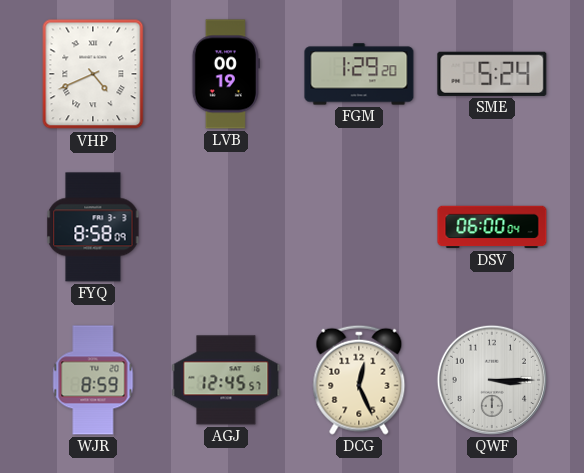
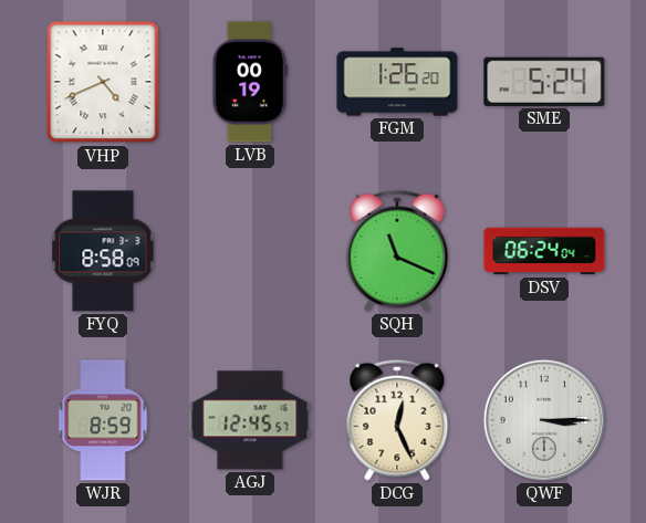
FGM: 1:29 -> 1:26 (397, 82)
SQH: none -> 11:19 (397, 251)
DSV: 06:00 -> 06:24 (544, 251)
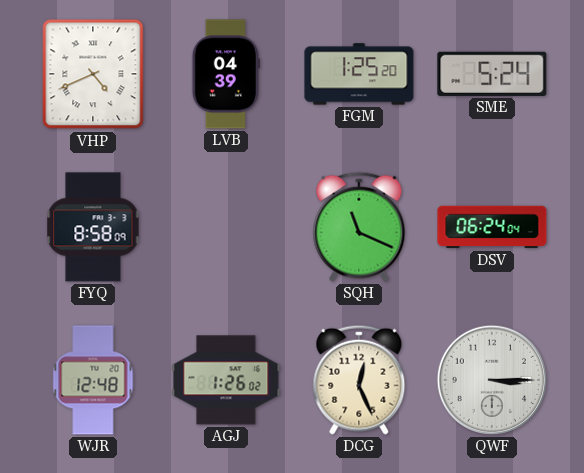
LVB: 00:19 -> 04:39 (226, 74)
FGM: 1:26 -> 1:25 (359, 74)
WJR: 8:59 -> 12:48 (93, 380)
AGJ: 12:45 -> 1:26 (226, 380)
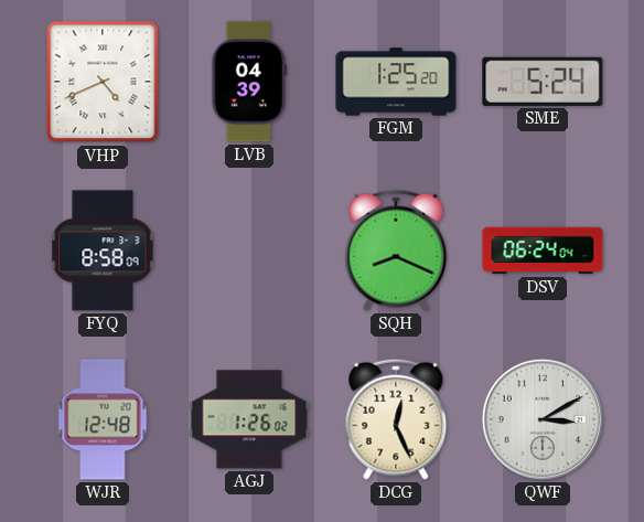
SQH: 11:19 -> 8:19 (396, 251)
QWF: 3:15 -> 3:10 (543, 419)
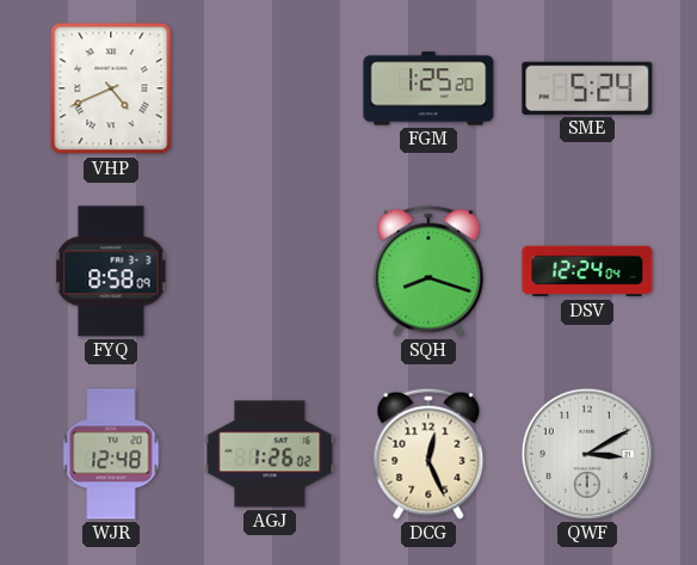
LVB: 04:39 -> none (249, 82)
SQH: 8:19 -> 8:18 (428, 271)
DSV: 06:24 -> 12:24 (587, 271)
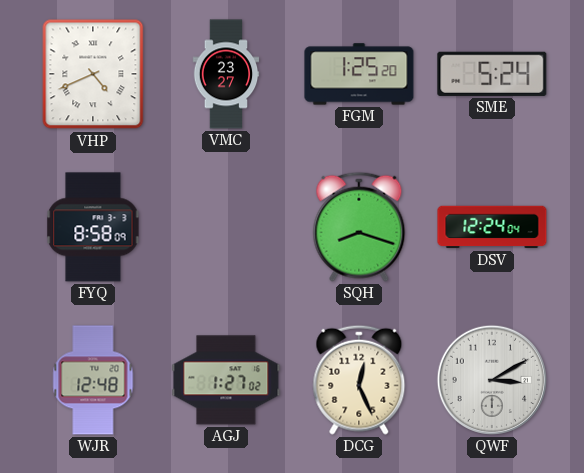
VMC: none -> 23:27 (226, 74)
AGJ: 1:26 -> 1:27 (226, 380)
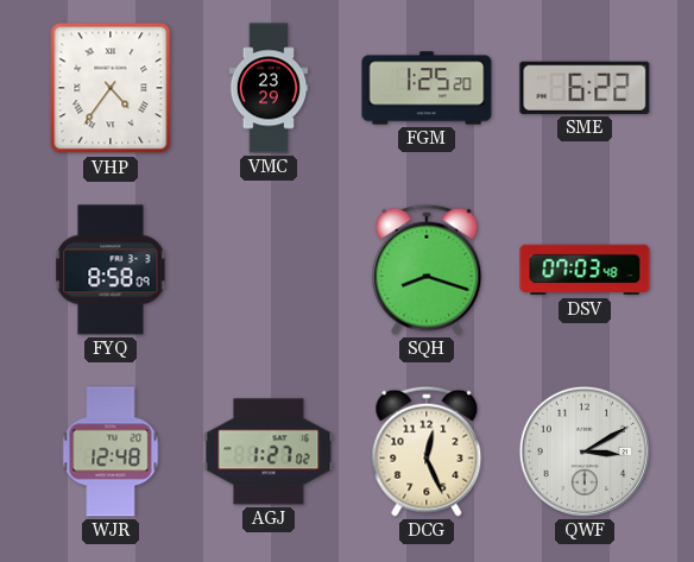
VHP: 4:41 -> 4:36 (111, 88)
VMC: 23:27 -> 23:29 (269, 88)
SME: 5:24 -> 6:22 (585, 88)
DSV: 12:24 -> 07:03 (585, 270)
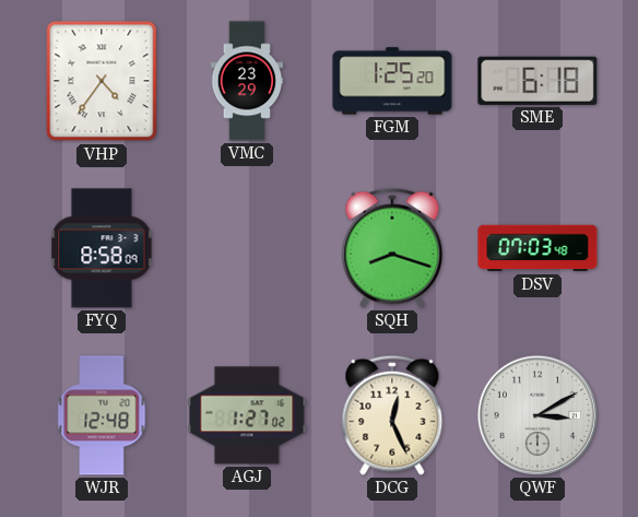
SME: 6:22 -> 6:18 (537, 81)
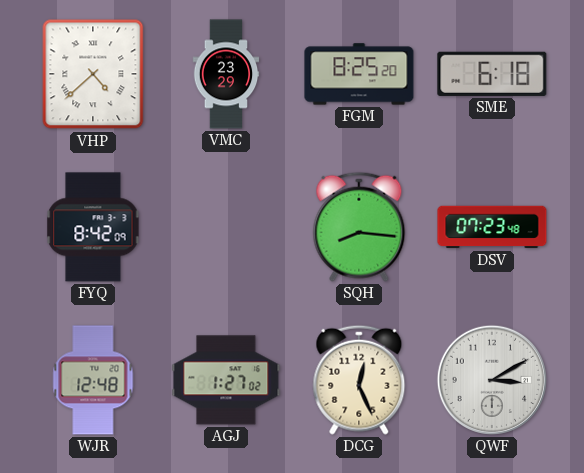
VHP: 4:36 -> 4:38 (93, 74)
FGM: 1:25 -> 8:25 (359, 74)
FYQ: 8:58 -> 8:42 (93, 227)
SQH: 8:18 -> 8:16 (359, 227)
DSV: 07:03 -> 07:23 (492, 227)
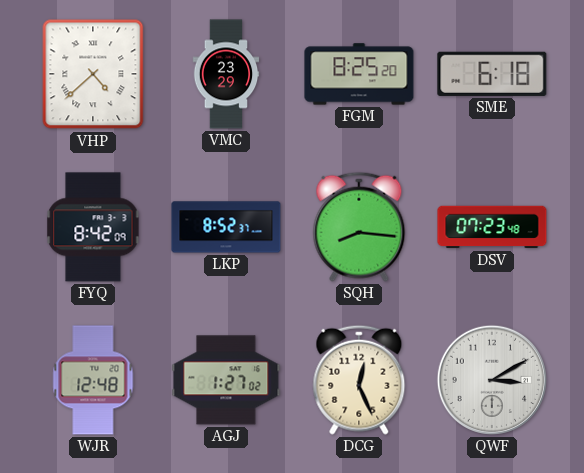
LKP: none -> 8:52 (226, 227)
